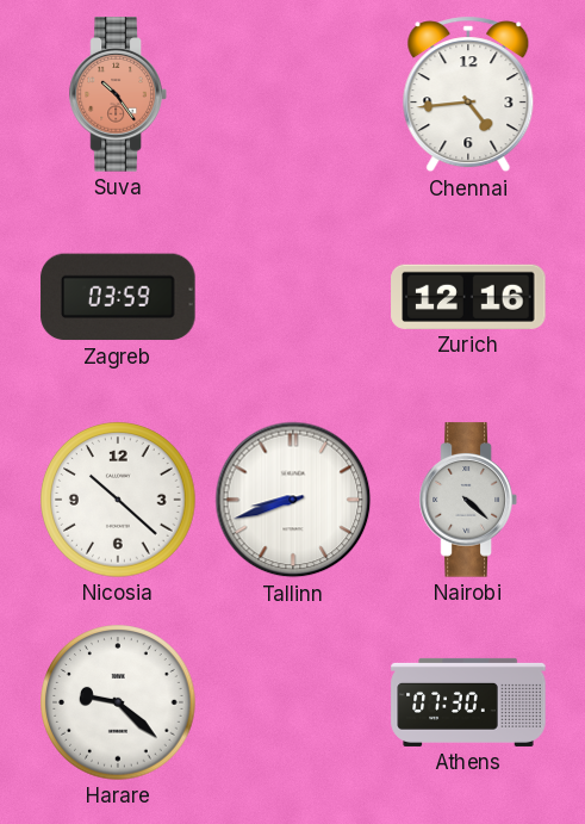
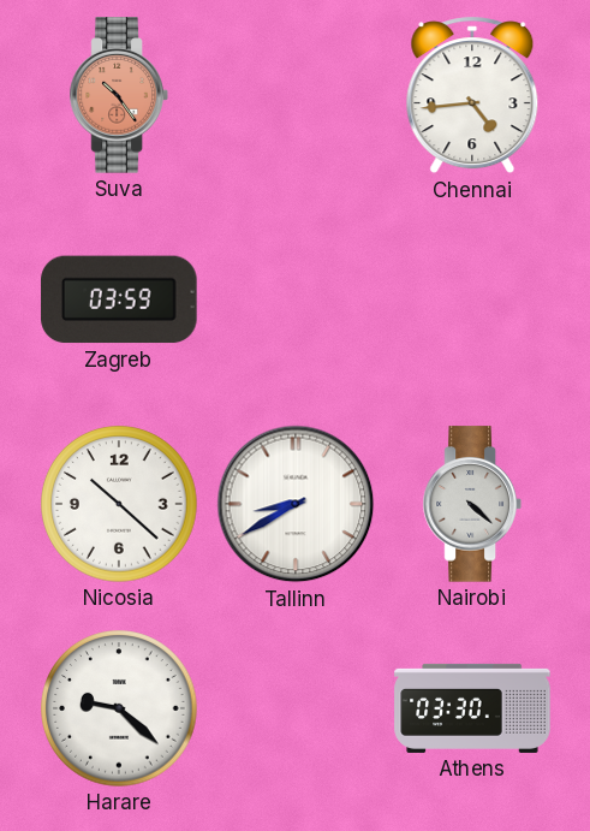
Zurich: 12:16 -> none (468, 297)
Tallinn: 8:42 -> 8:40 (296, 504)
Athens: 07:30 -> 03:30 (472, 708)
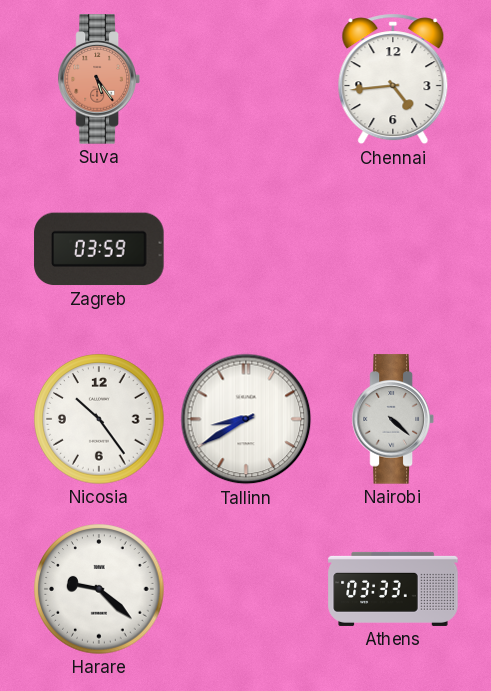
Suva: 10:24 -> 5:24 (99, 79)
Nicosia: 10:22 -> 10:24 (99, 419)
Athens: 03:30 -> 03:33 (393, 589)
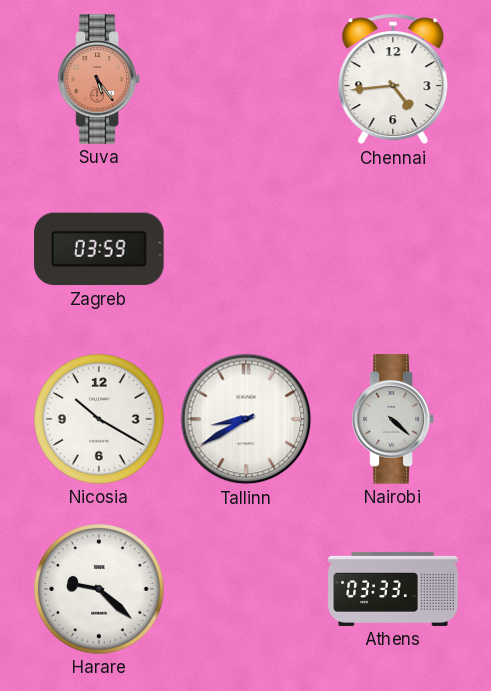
Nicosia: 10:24 -> 10:20 (99, 419)
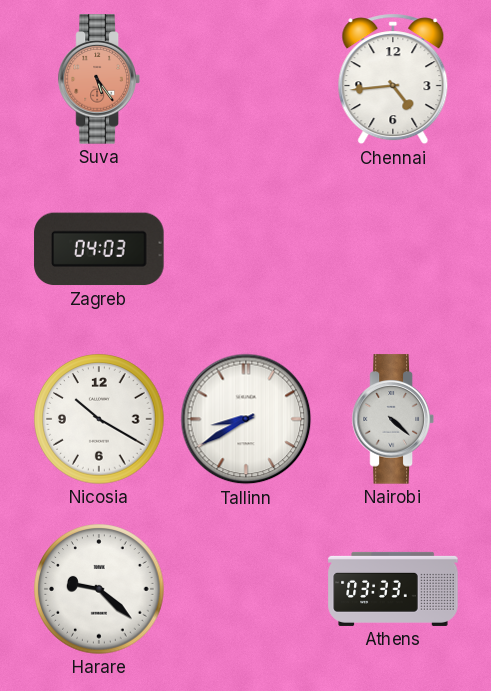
Zagreb: 03:59 -> 04:03 (99, 249)
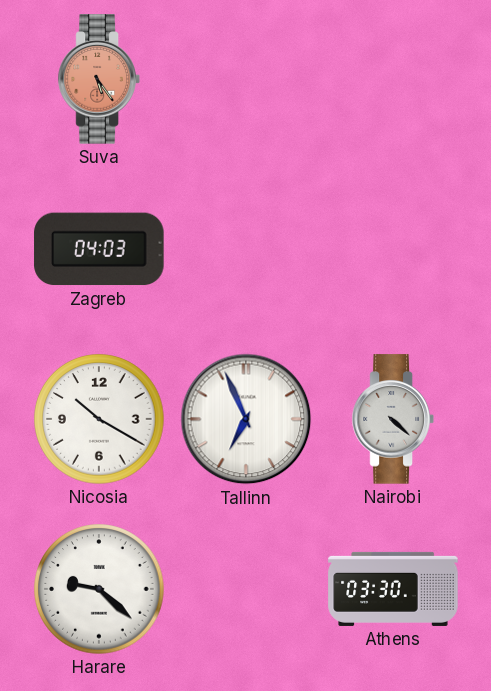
Chennai: 4:44 -> none (393, 79)
Tallinn: 8:40 -> 6:56 (246, 419)
Athens: 03:33 -> 03:30 (393, 589)
